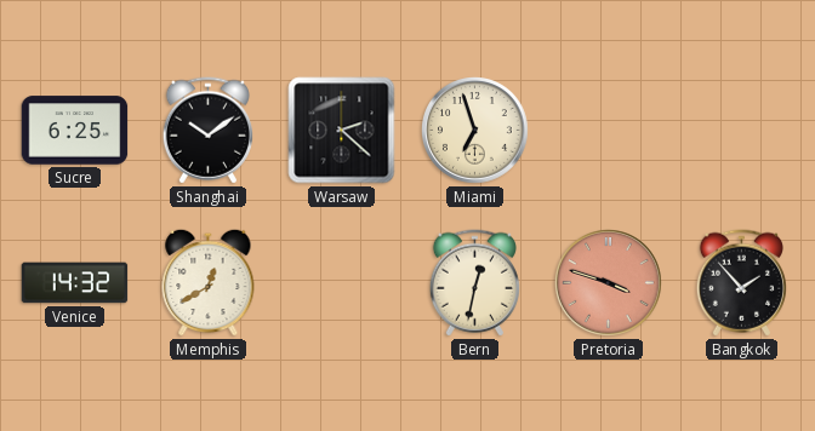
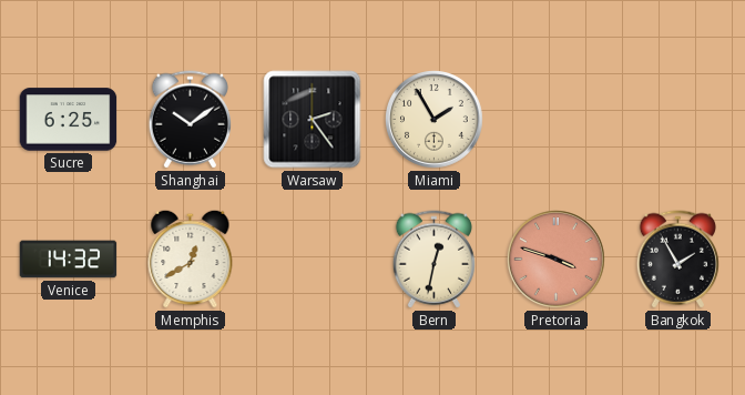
Warsaw: 2:22 -> 2:24 (313, 120)
Miami: 6:57 -> 1:55 (435, 120)
Bangkok: 1:53 -> 1:55 (677, 260)
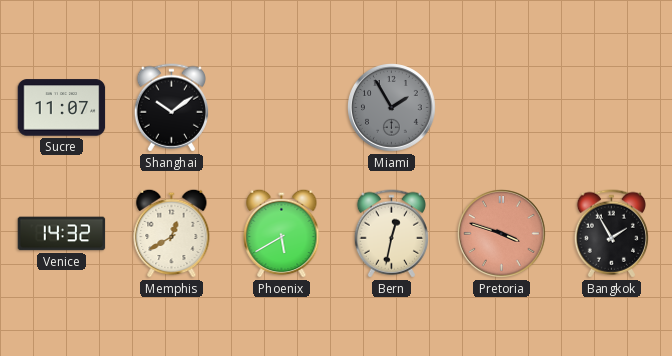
Sucre: 6:25 -> 11:07 (62, 108)
Warsaw: 2:24 -> none (313, 120)
Miami dial: cream -> grey (392, 108)
Phoenix: none -> 5:40 (282, 233)
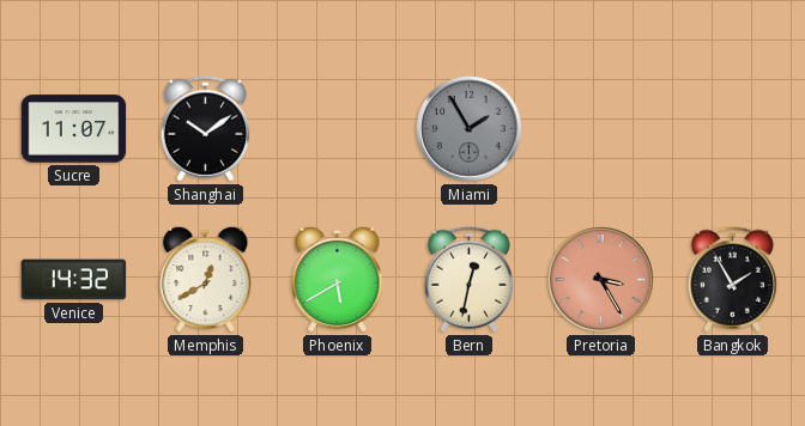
Pretoria: 3:48 -> 3:25 (601, 280)
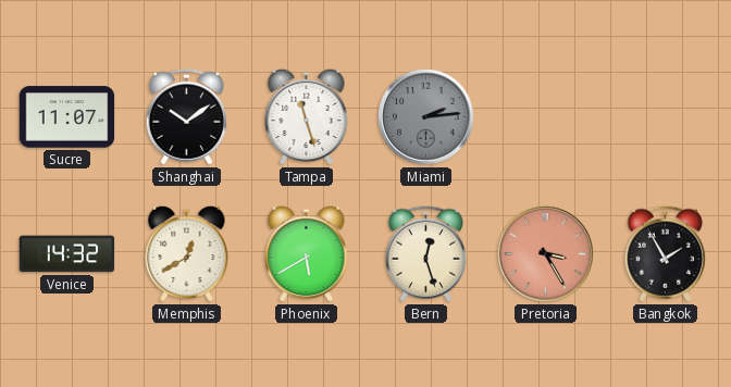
Tampa: none -> 11:27 (307, 116)
Miami: 1:55 -> 2:14 (426, 117)
Bern: 12:32 -> 12:27 (425, 254)
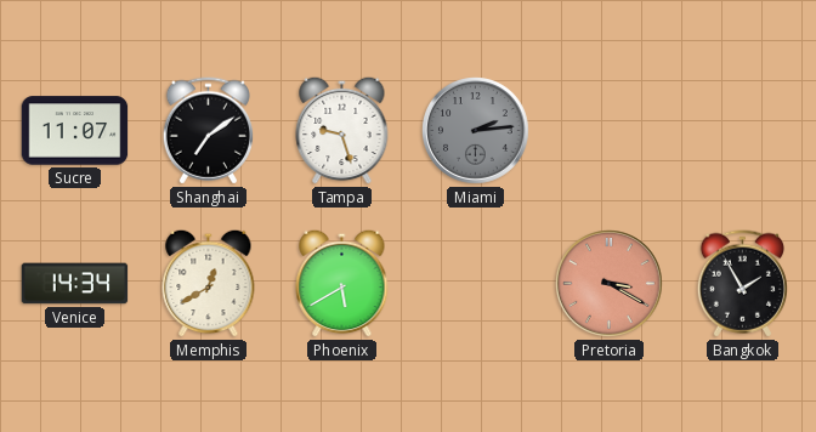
Shanghai: 10:09 -> 7:09 (208, 131)
Tampa: 11:27 -> 9:27 (342, 130)
Venice: 14:32 -> 14:34 (75, 284)
Bern: 12:27 -> none (425, 254)
Pretoria: 3:25 -> 3:20 (610, 284)
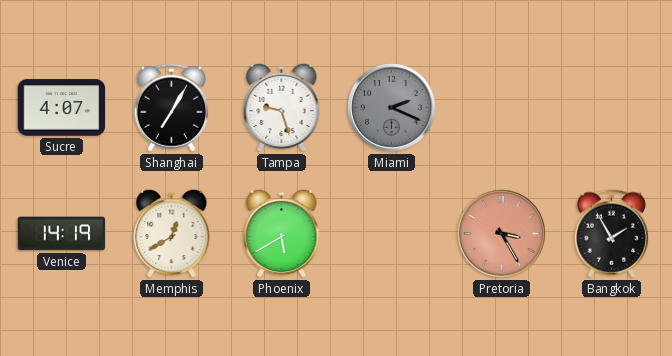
Sucre: 11:07 -> 4:07 (62, 108)
Shanghai: 7:09 -> 7:05 (171, 108)
Miami: 2:14 -> 2:19 (392, 108)
Venice: 14:34 -> 14:19 (62, 234)
Pretoria: 3:20 -> 3:25 (502, 234)
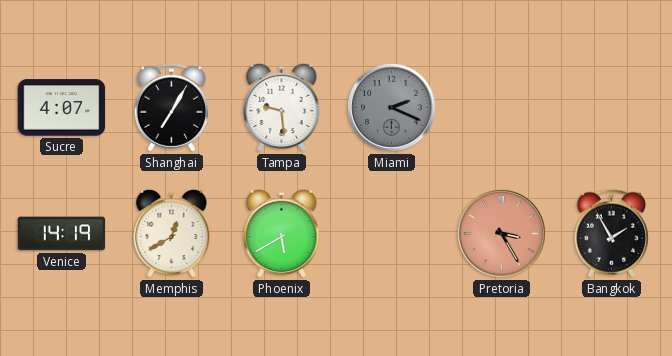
Tampa: 9:27 -> 9:29 (282, 107)
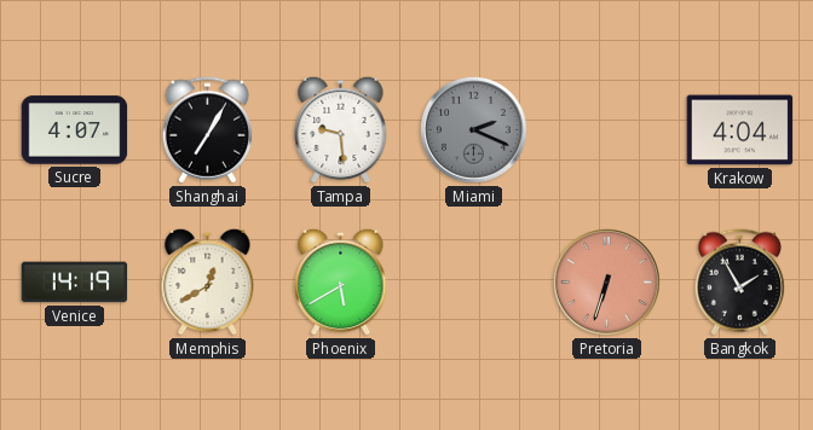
Krakow: none -> 4:04 (740, 130)
Pretoria: 3:25 -> 6:33 (607, 283)
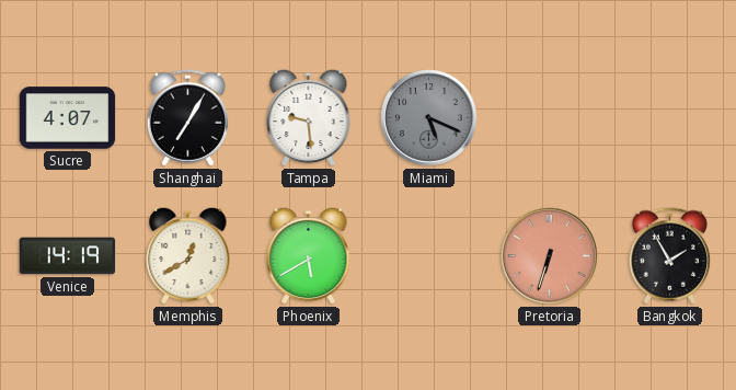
Miami: 2:19 -> 5:19 (429, 118)
Krakow: 4:04 -> none (740, 130)
